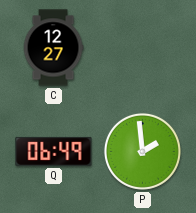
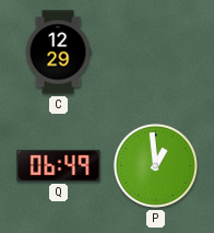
C: 12:27 -> 12:29 (58, 53)
P: 1:59 -> 12:59 (155, 165)
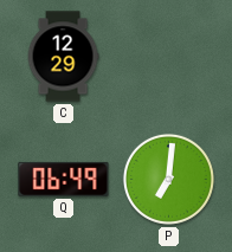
P: 12:59 -> 7:01 (168, 179)
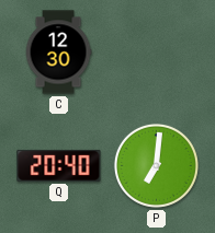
C: 12:29 -> 12:30 (58, 53)
Q: 06:49 -> 20:40 (59, 165)
